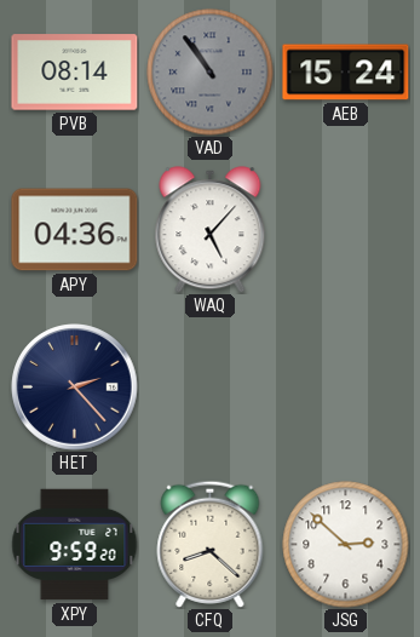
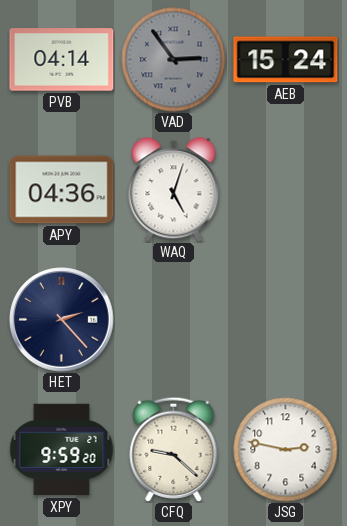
PVB: 08:14 -> 04:14 (62, 60)
VAD: 10:54 -> 2:54 (174, 60)
WAQ: 5:07 -> 5:03 (174, 190)
CFQ: 8:22 -> 9:22 (174, 449)
JSG: 2:52 -> 2:47 (286, 450)
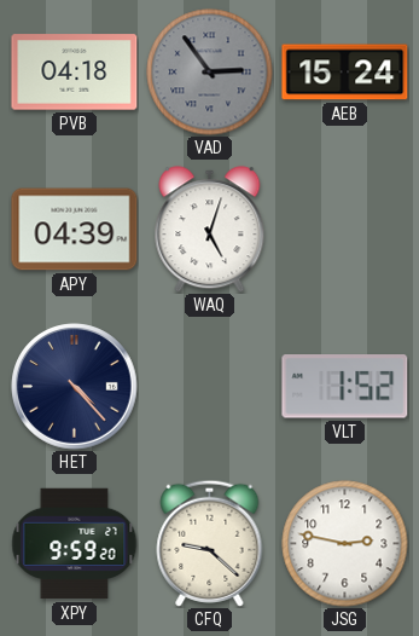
PVB: 04:14 -> 04:18 (75, 73)
APY: 04:36 -> 04:39 (75, 230)
HET: 2:23 -> 4:23 (75, 387)
VLT: none -> 1:52 (345, 387)
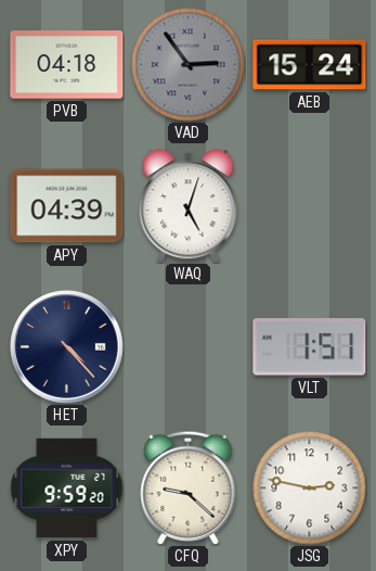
VLT: 1:52 -> 1:51 (310, 347)
